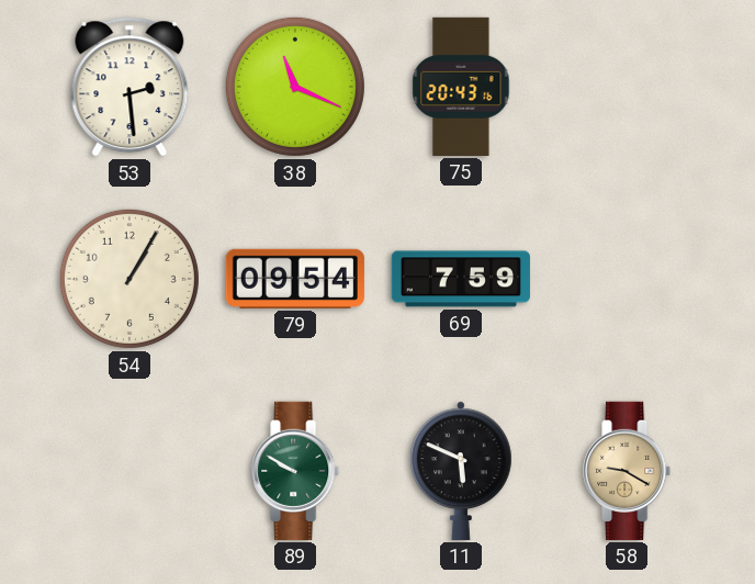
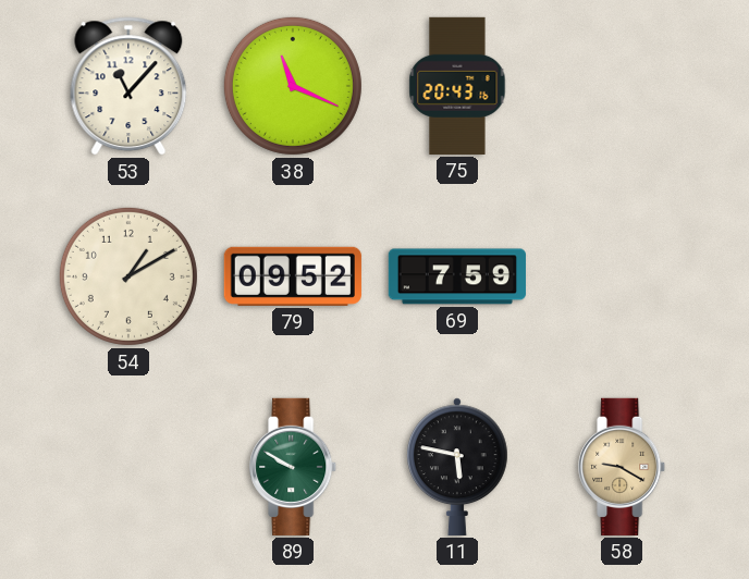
53: 2:29 -> 11:07 (128, 86)
54: 1:05 -> 1:10 (128, 276)
79: 09:54 -> 09:52 (293, 276)
11: 5:49 -> 5:47 (458, 467)
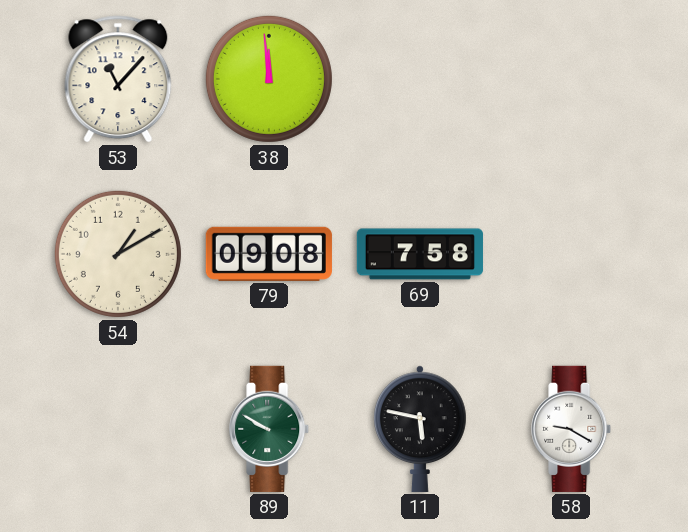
38: 11:19 -> 11:59 (269, 79)
75: 20:43 -> none (457, 86)
79: 09:52 -> 09:08 (269, 254)
69: 7:59 -> 7:58 (420, 254)
58 dial: champagne -> white (572, 429)
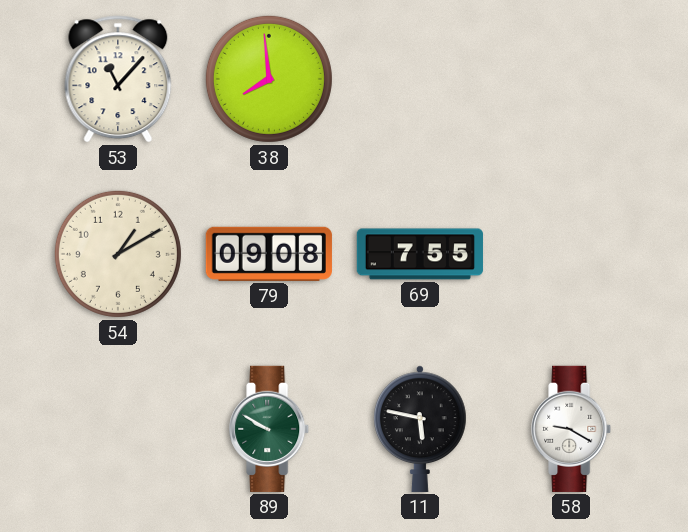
38: 11:59 -> 7:59 (269, 79)
69: 7:58 -> 7:55 (420, 254)
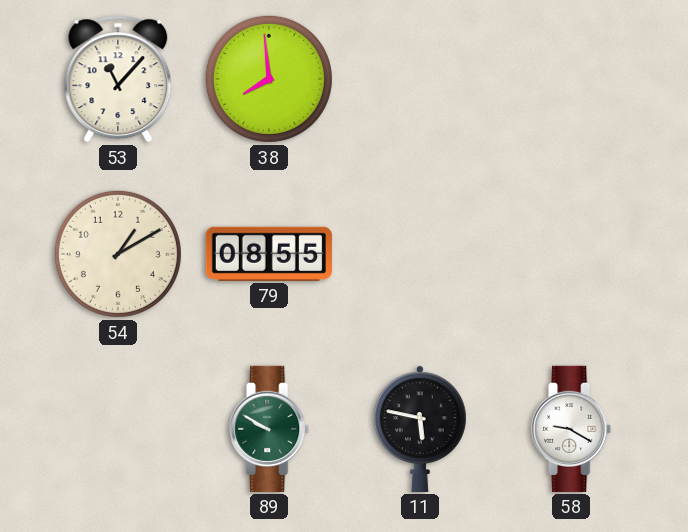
79: 09:08 -> 08:55 (269, 254)
69: 7:55 -> none (420, 254)
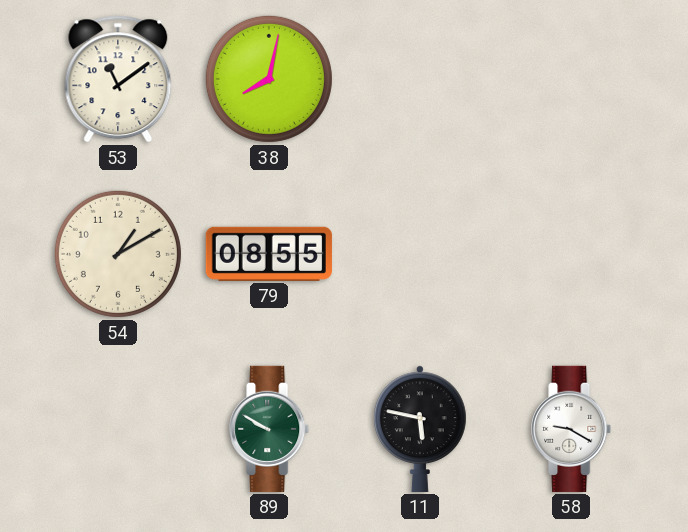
53: 11:07 -> 11:09 (118, 79)
38: 7:59 -> 8:02 (269, 79)
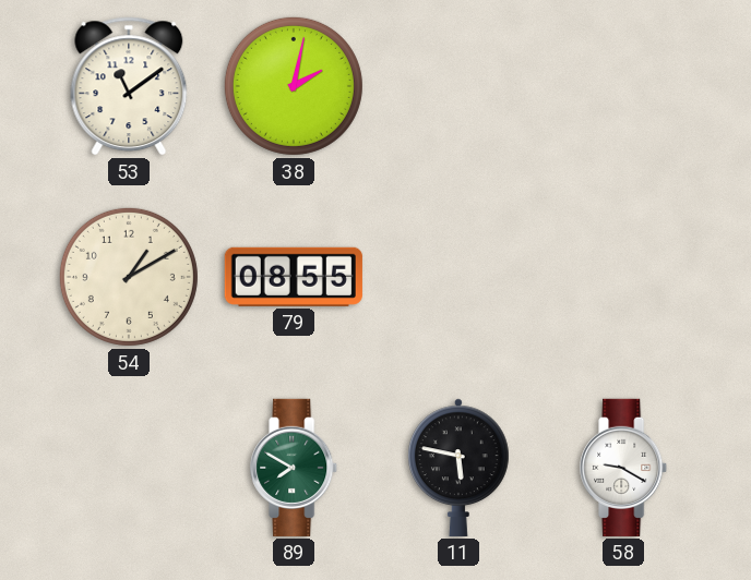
38: 8:02 -> 2:02 (294, 86)
89: 9:50 -> 7:50 (295, 468)
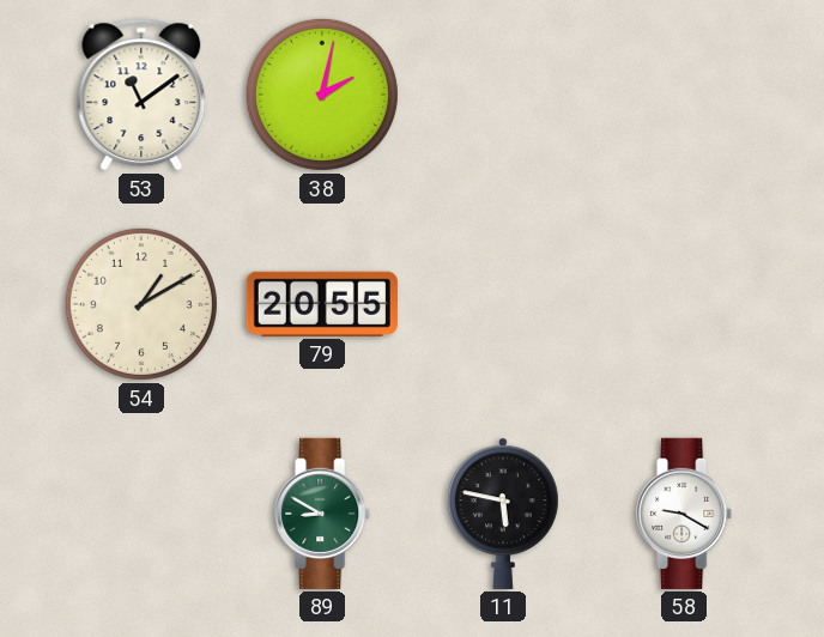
79: 08:55 -> 20:55 (322, 304)
89: 7:50 -> 8:50 (323, 514)
